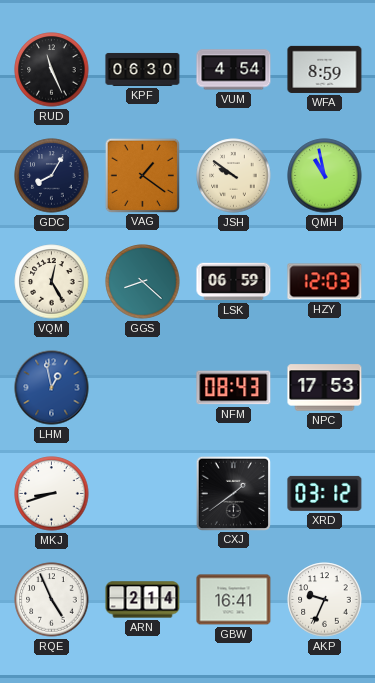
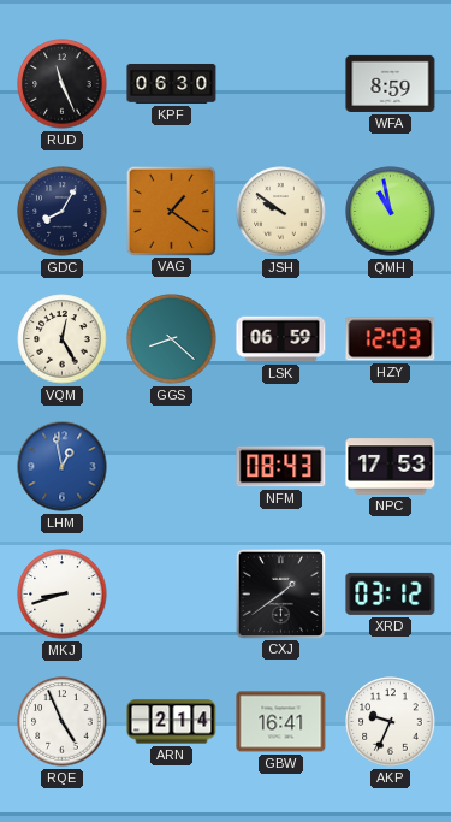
VUM: 4:54 -> none (234, 70)
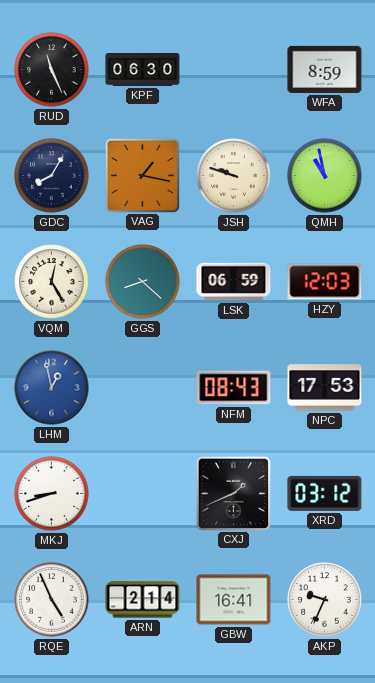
VAG: 1:21 -> 1:17 (142, 175)
JSH: 9:51 -> 9:48 (234, 176)
CXJ: 1:39 -> 1:41 (233, 493)
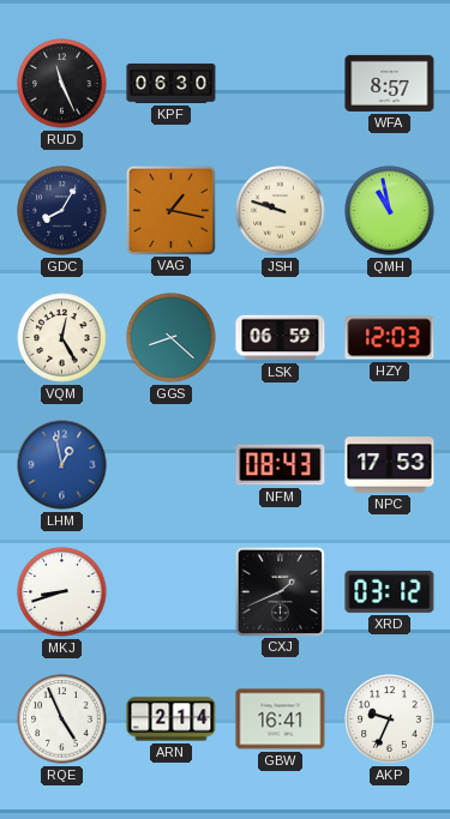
WFA: 8:59 -> 8:57 (390, 83)
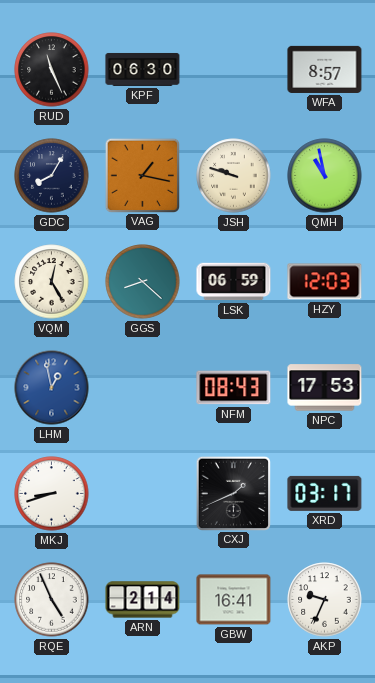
XRD: 03:12 -> 03:17 (325, 493)
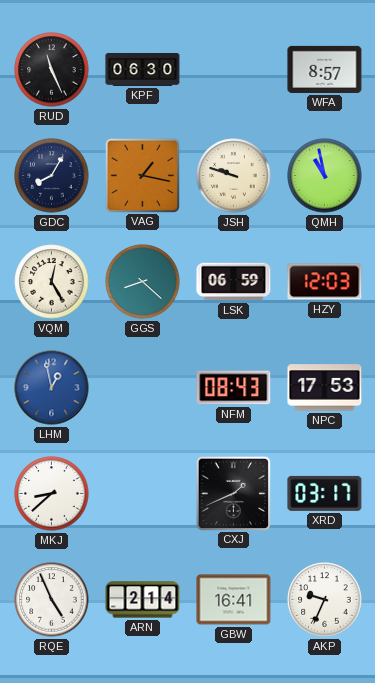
MKJ: 8:42 -> 8:38 (52, 494)
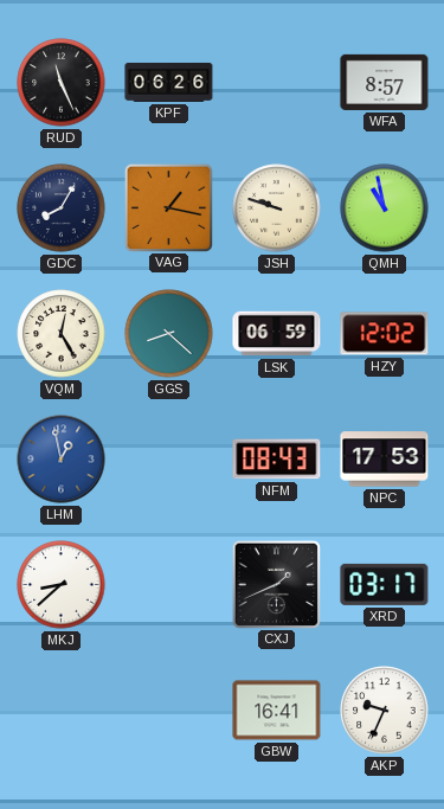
KPF: 06:30 -> 06:26 (169, 82)
HZY: 12:03 -> 12:02 (385, 334)
RQE: 4:56 -> none (52, 600)
ARN: 2:14 -> none (143, 600)
